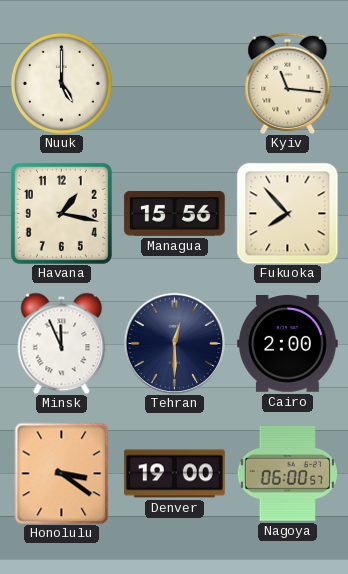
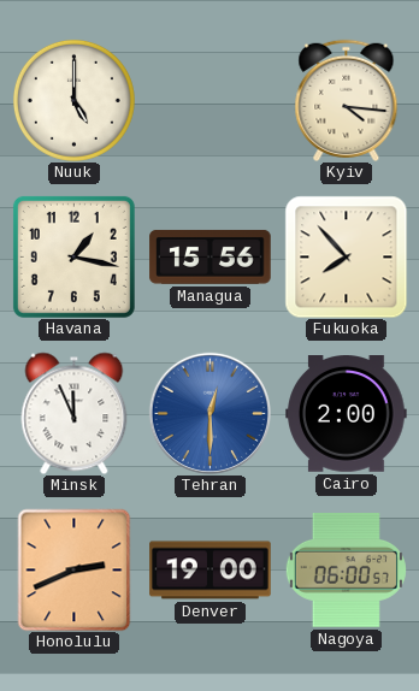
Kyiv: 11:16 -> 4:16 (347, 100)
Tehran dial: navy -> blue (209, 413)
Honolulu: 3:21 -> 2:41 (75, 569)
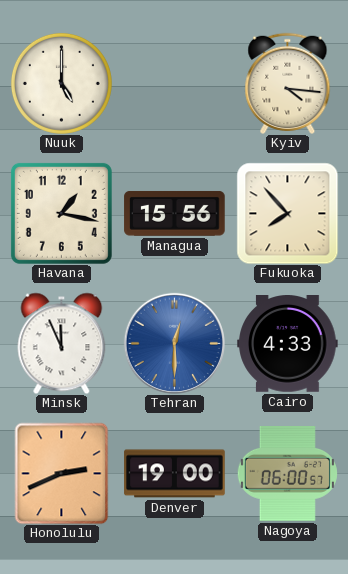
Cairo: 2:00 -> 4:33 (288, 344)
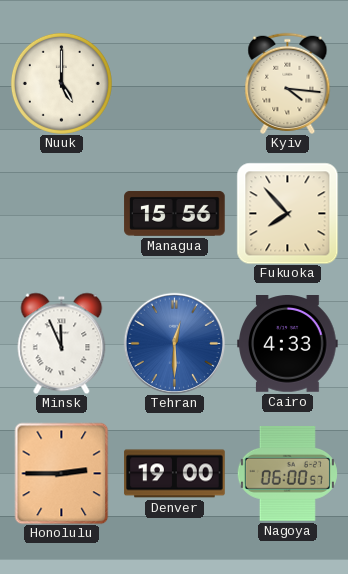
Havana: 1:17 -> none (61, 213)
Honolulu: 2:41 -> 2:45 (62, 473)
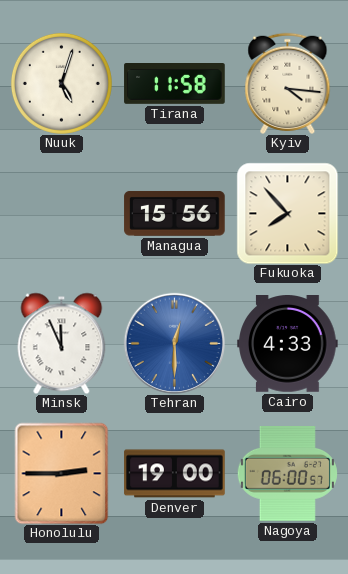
Nuuk: 5:00 -> 5:03 (61, 83)
Tirana: none -> 11:58 (175, 84)
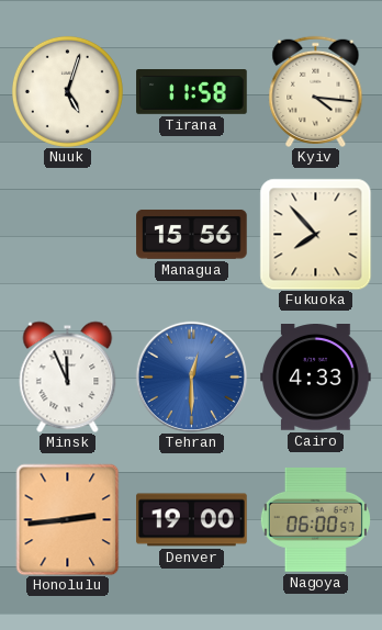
Honolulu: 2:45 -> 2:44 (68, 519)
